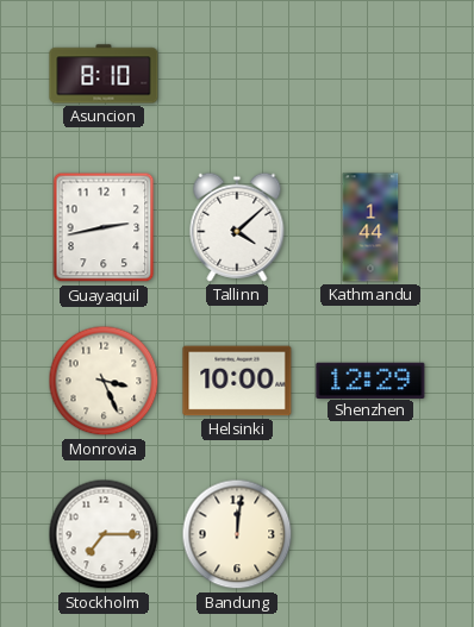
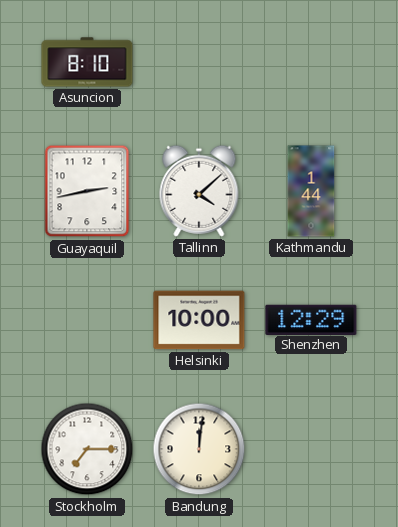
Monrovia: 3:26 -> none (104, 381)
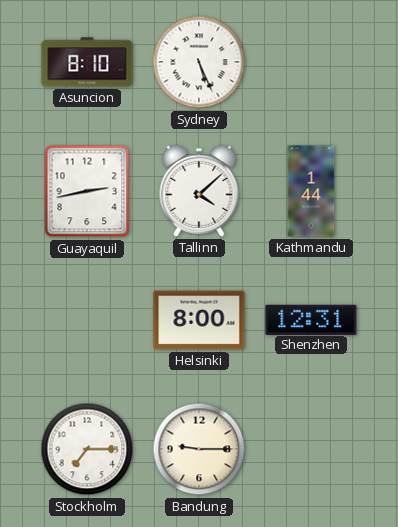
Sydney: none -> 5:26 (199, 62)
Helsinki: 10:00 -> 8:00 (199, 320)
Shenzhen: 12:29 -> 12:31 (311, 319)
Bandung: 12:01 -> 9:15 (199, 449)
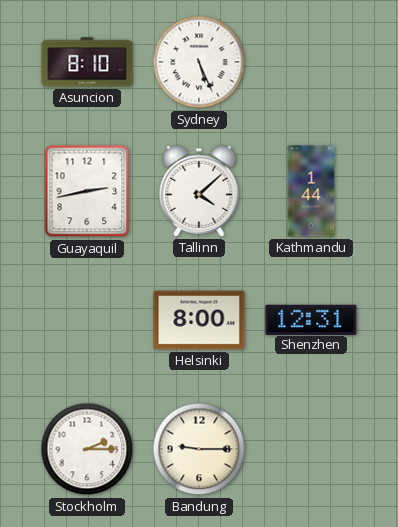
Stockholm: 7:15 -> 2:15 (87, 449)
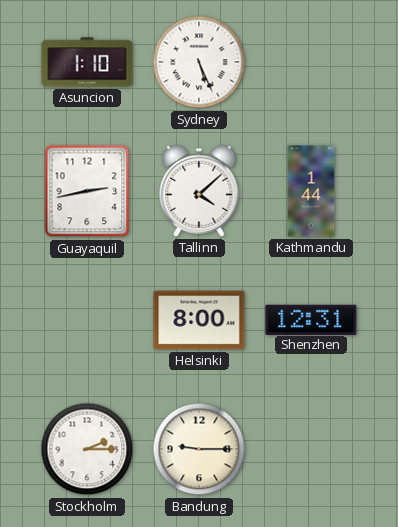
Asuncion: 8:10 -> 1:10 (87, 62)
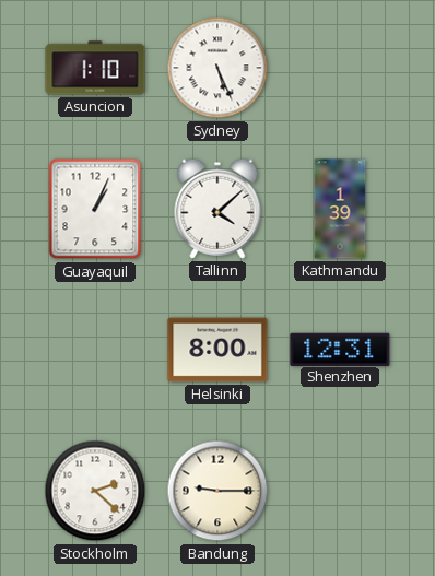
Guayaquil: 2:43 -> 1:04 (95, 209)
Kathmandu: 1:44 -> 1:39 (340, 209)
Stockholm: 2:15 -> 2:22 (95, 491)
